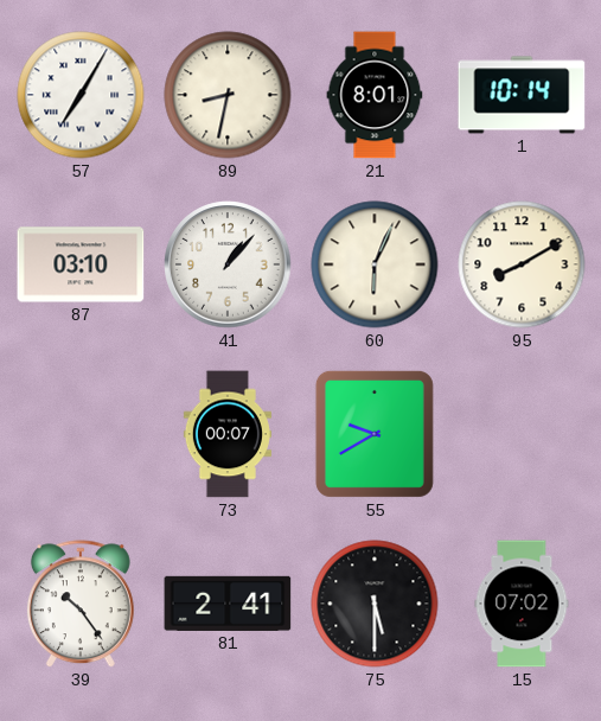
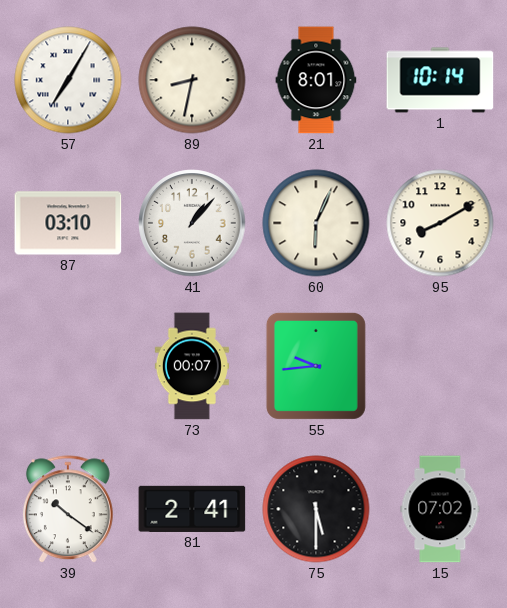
55: 9:40 -> 9:44 (316, 366)
39: 10:24 -> 10:21 (68, 510)
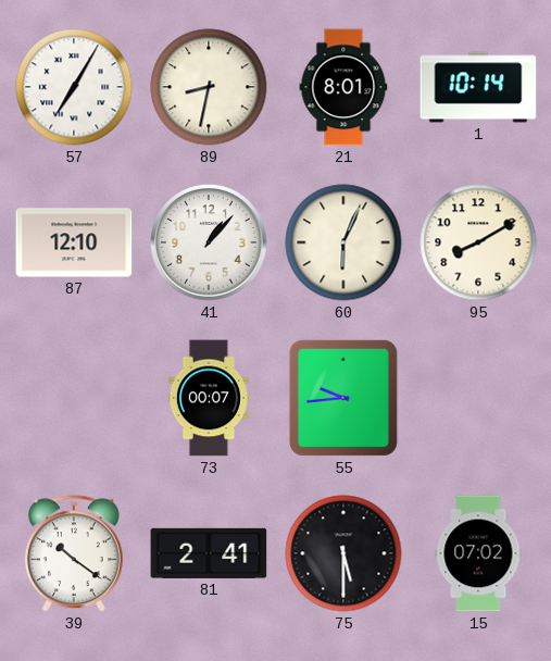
87: 03:10 -> 12:10 (74, 242)
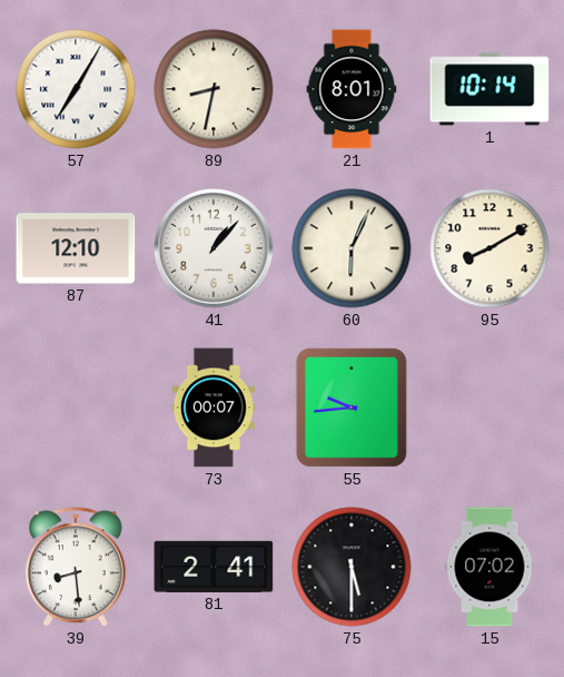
39: 10:21 -> 8:29 (76, 568)
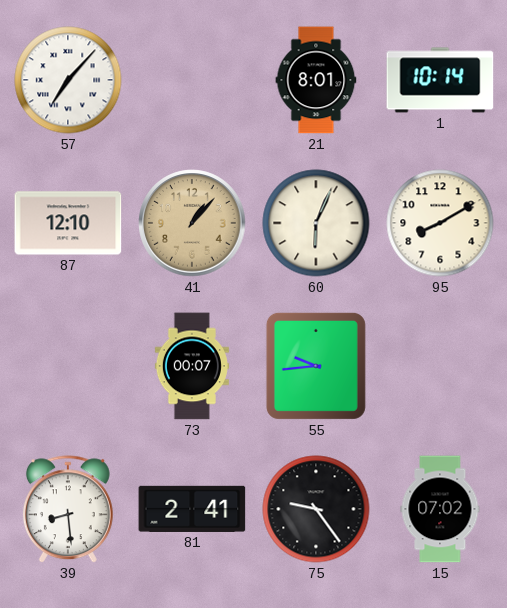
57: 7:05 -> 7:07 (68, 80)
89: 8:32 -> none (214, 89)
41 dial: white -> champagne (192, 223)
75: 5:30 -> 9:24 (316, 509)
